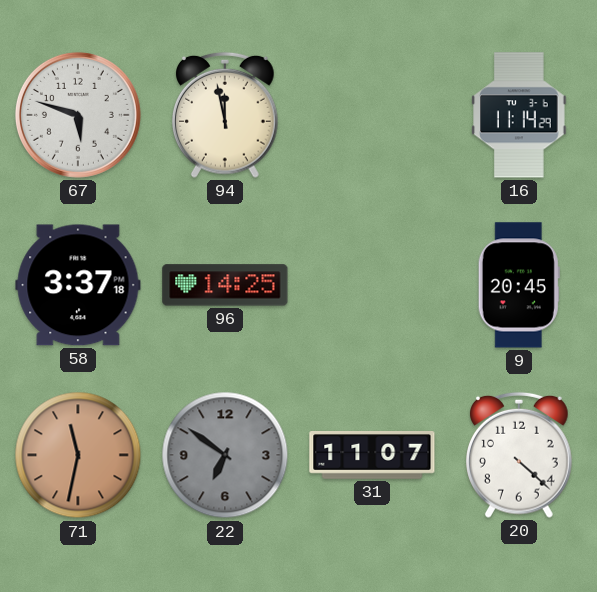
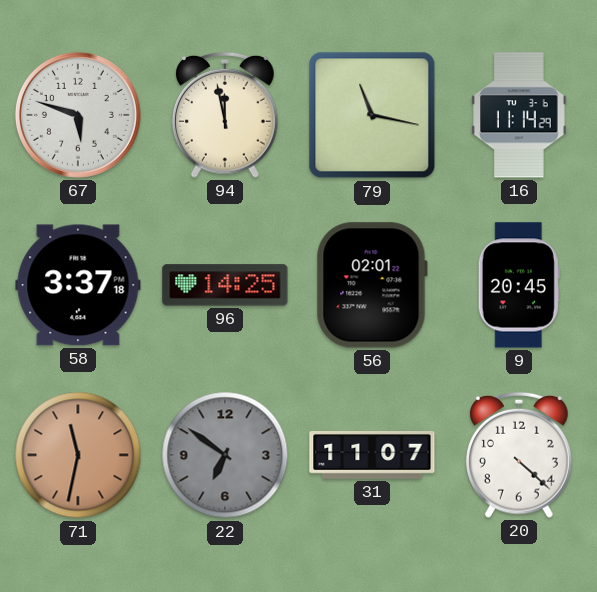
79: none -> 11:17 (372, 115)
56: none -> 02:01 (372, 285)
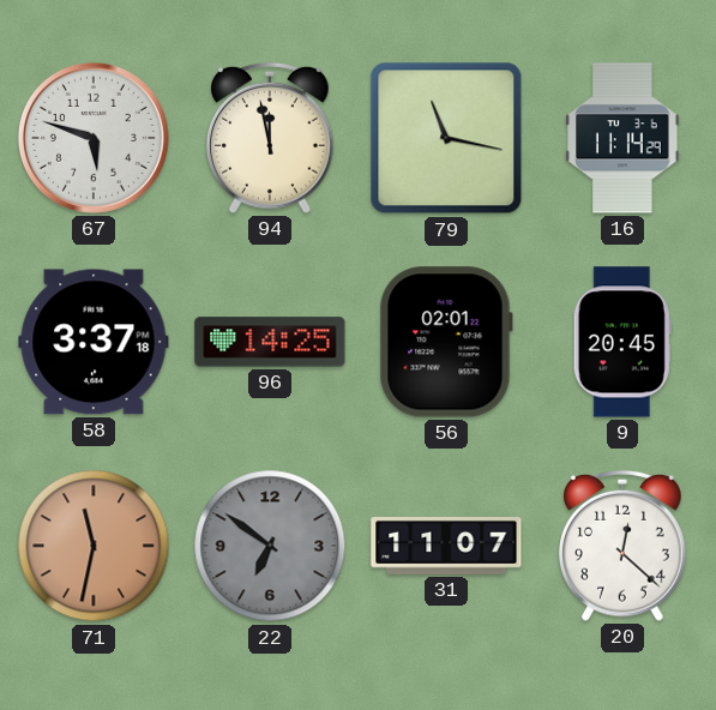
20: 4:22 -> 12:22 (624, 546)
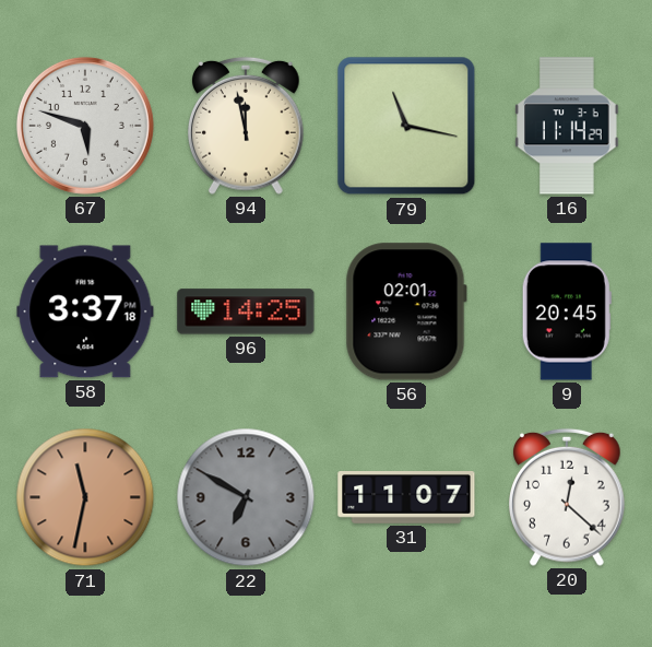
22: 6:51 -> 6:50 (246, 497)
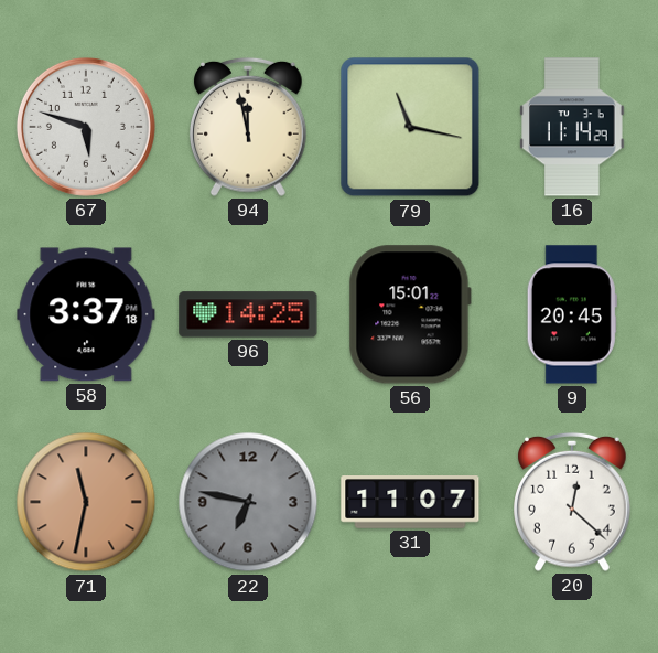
56: 02:01 -> 15:01 (410, 314)
22: 6:50 -> 6:47 (248, 502)
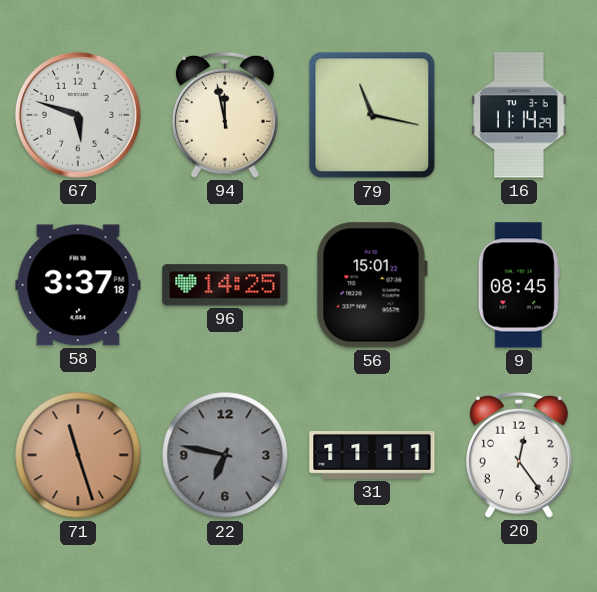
9: 20:45 -> 08:45 (519, 285)
71: 11:32 -> 11:27 (78, 455)
31: 11:07 -> 11:11 (372, 455)
20: 12:22 -> 12:24 (520, 455)
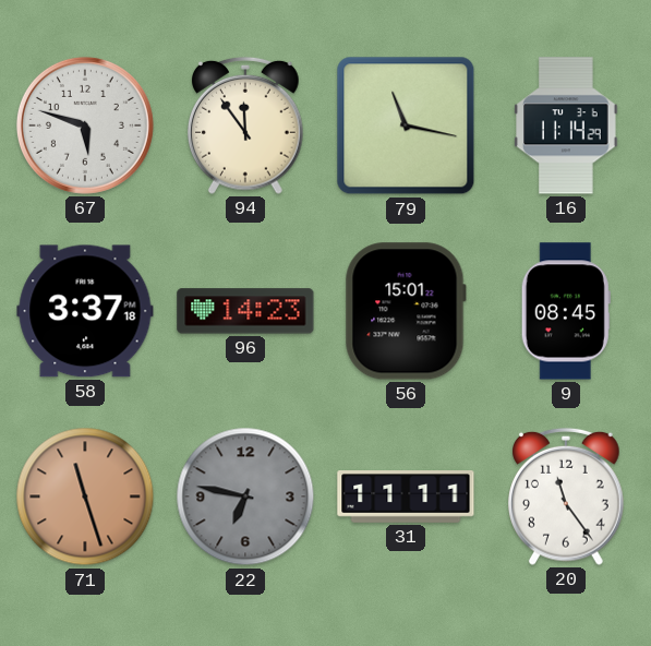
94: 11:58 -> 11:54 (246, 125)
96: 14:25 -> 14:23 (245, 311)
20: 12:24 -> 11:24 (567, 497)
